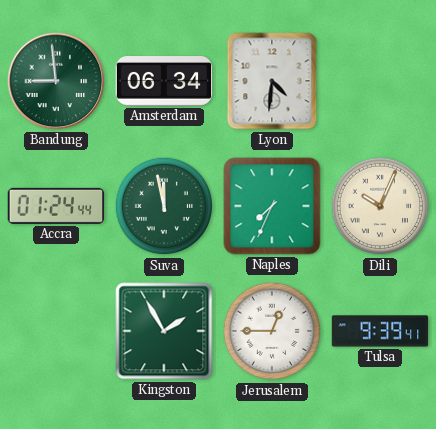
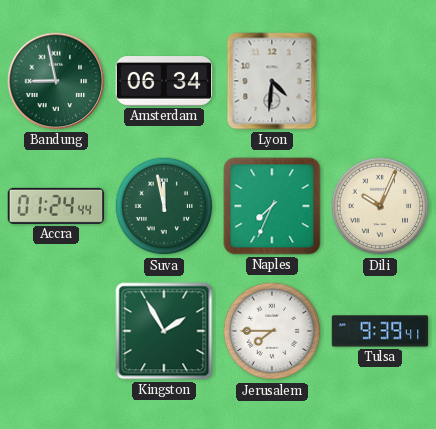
Bandung: 8:59 -> 8:58 (56, 81)
Jerusalem: 12:45 -> 7:45 (272, 331)
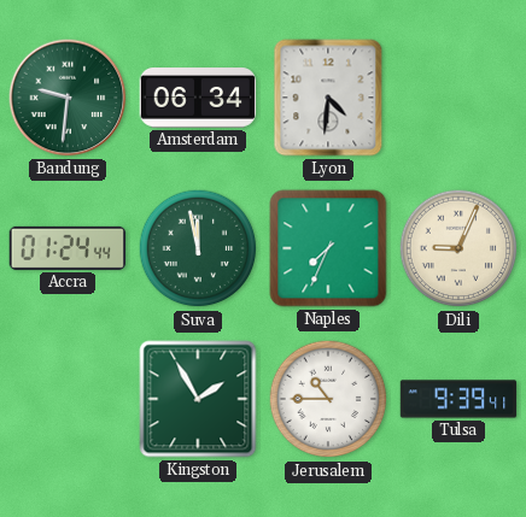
Bandung: 8:58 -> 9:31 (68, 98)
Dili: 10:04 -> 9:04 (458, 248)
Jerusalem: 7:45 -> 10:45 (328, 399)
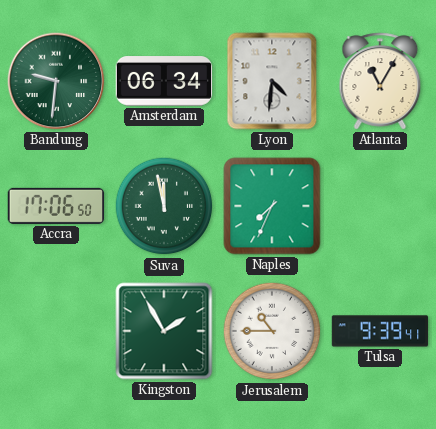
Atlanta: none -> 11:05 (380, 81)
Accra: 01:24 -> 17:06 (56, 206)
Dili: 9:04 -> none (458, 248)
